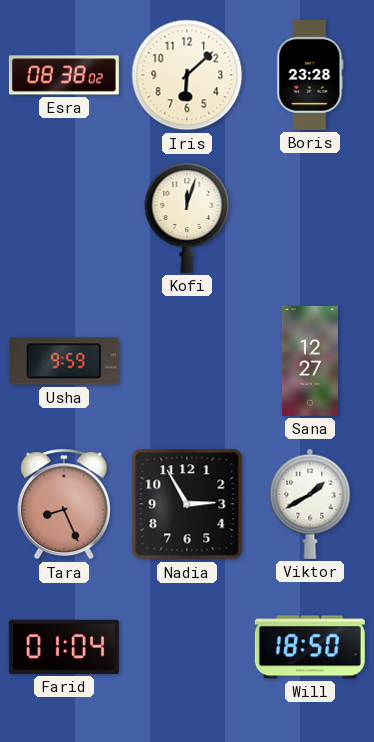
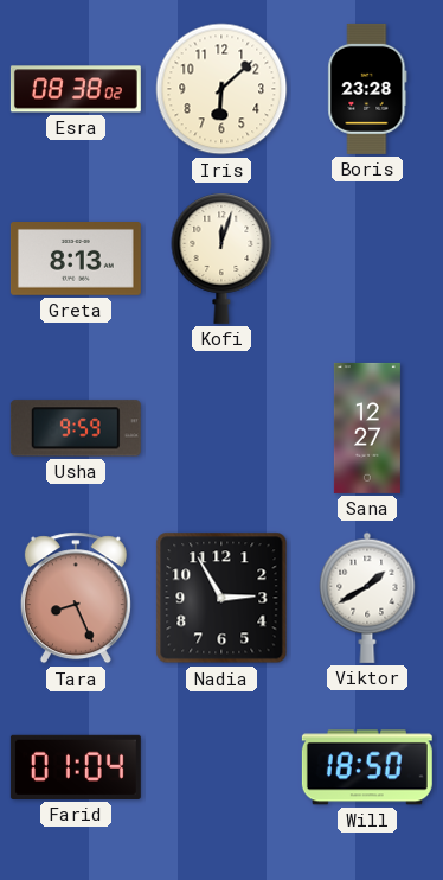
Greta: none -> 8:13 (76, 260)
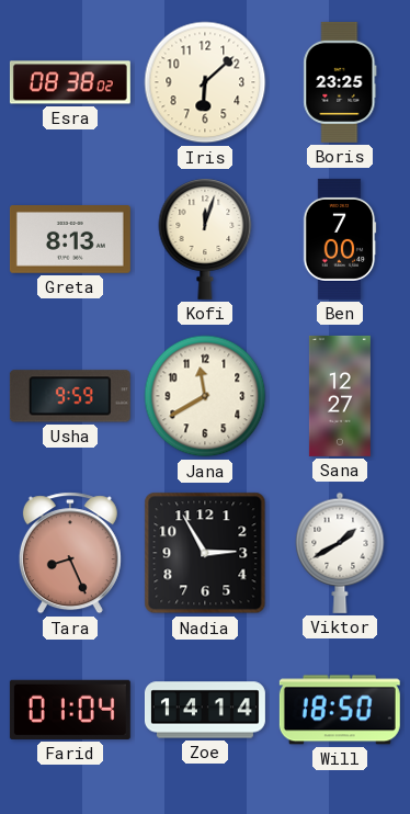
Boris: 23:28 -> 23:25 (340, 82)
Ben: none -> 7:00 (340, 239)
Jana: none -> 11:40 (205, 396)
Zoe: none -> 14:14 (205, 710)
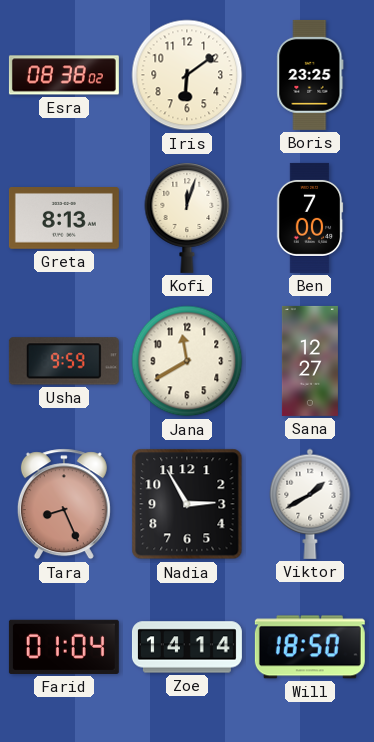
Iris: 6:08 -> 6:09 (187, 75)
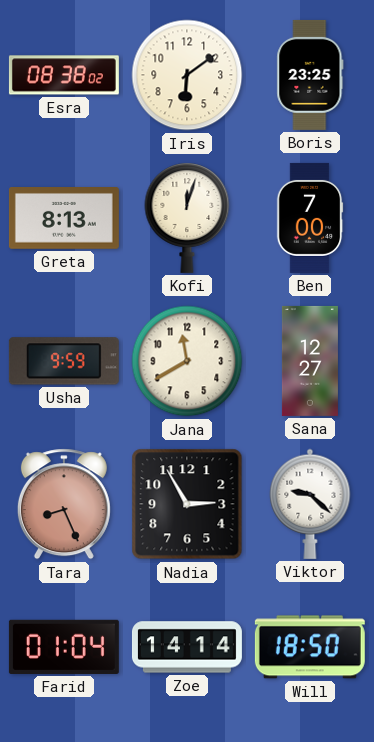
Viktor: 1:40 -> 9:22 (310, 504)
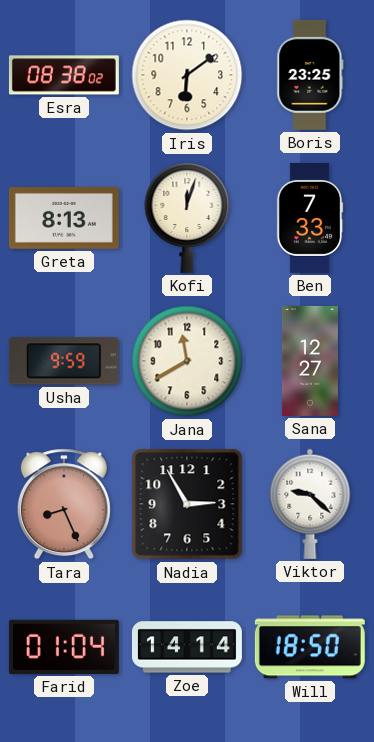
Ben: 7:00 -> 7:33 (310, 218)
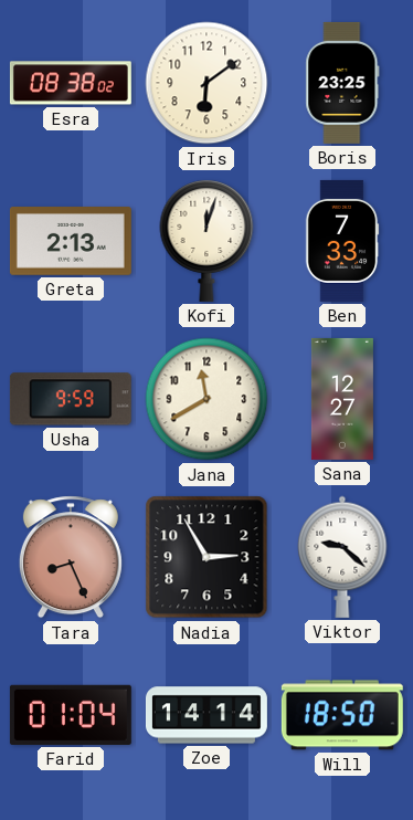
Greta: 8:13 -> 2:13 (71, 242)
